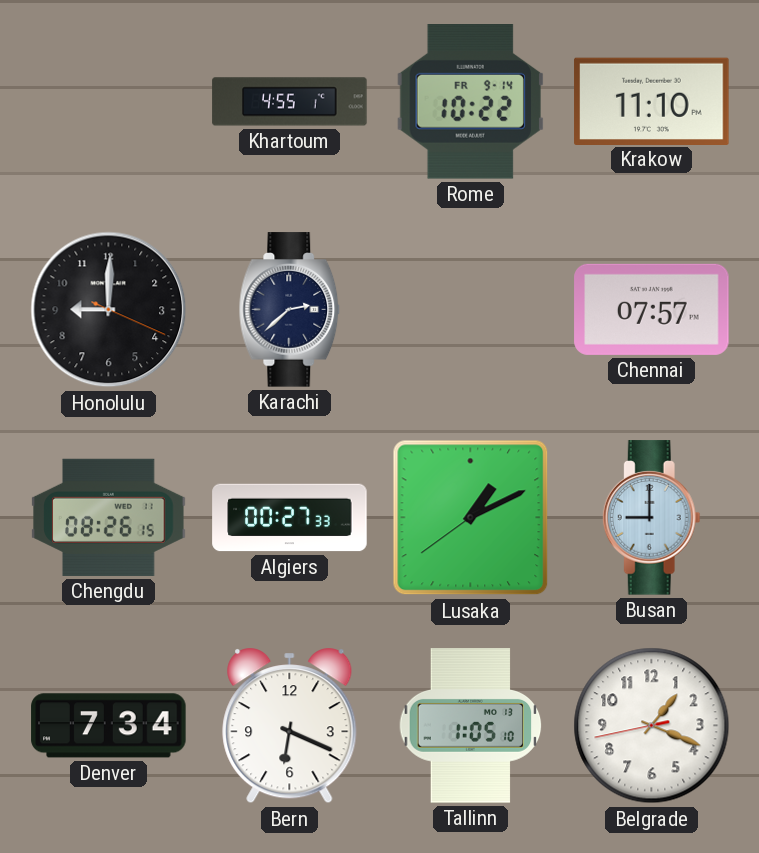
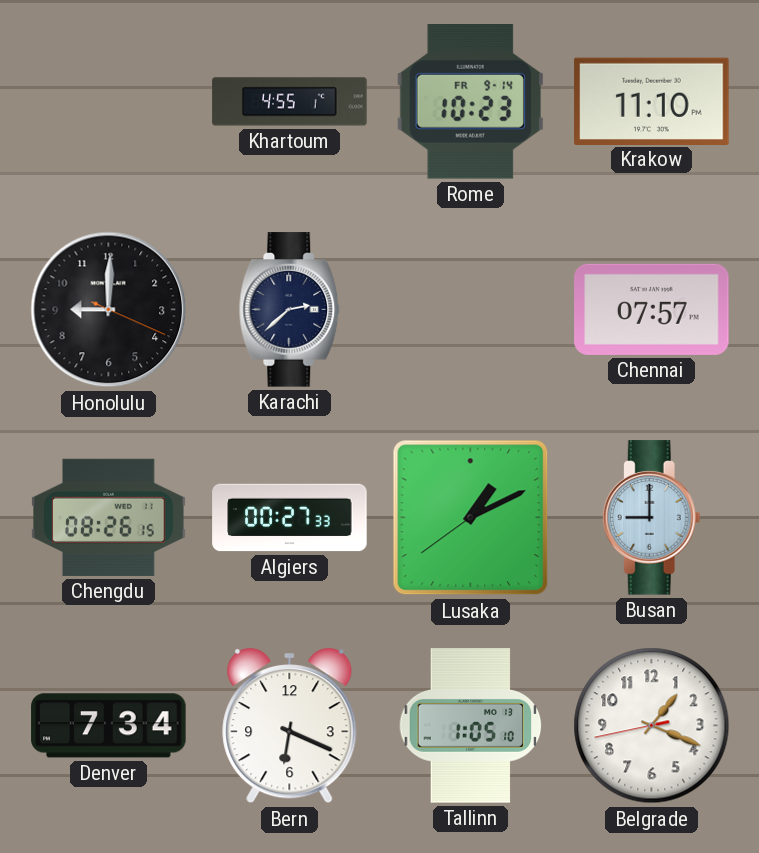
Rome: 10:22 -> 10:23 (470, 102)
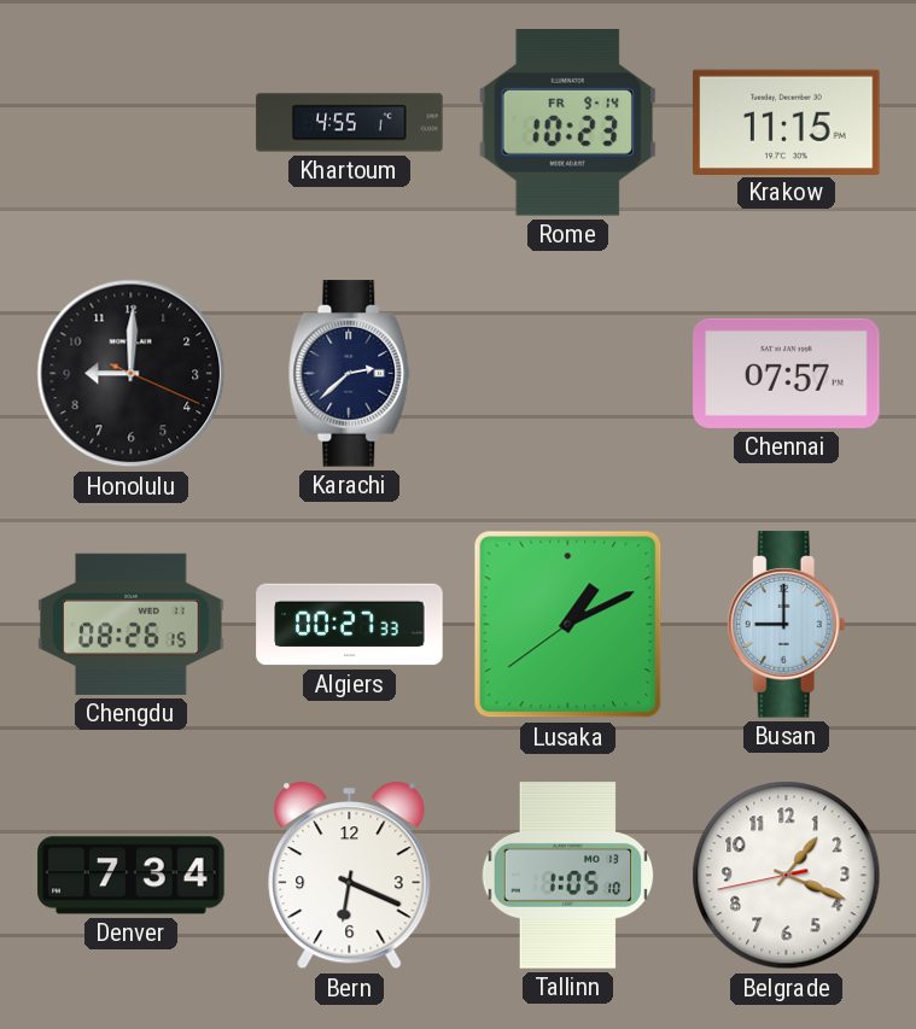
Krakow: 11:10 -> 11:15 (787, 122)
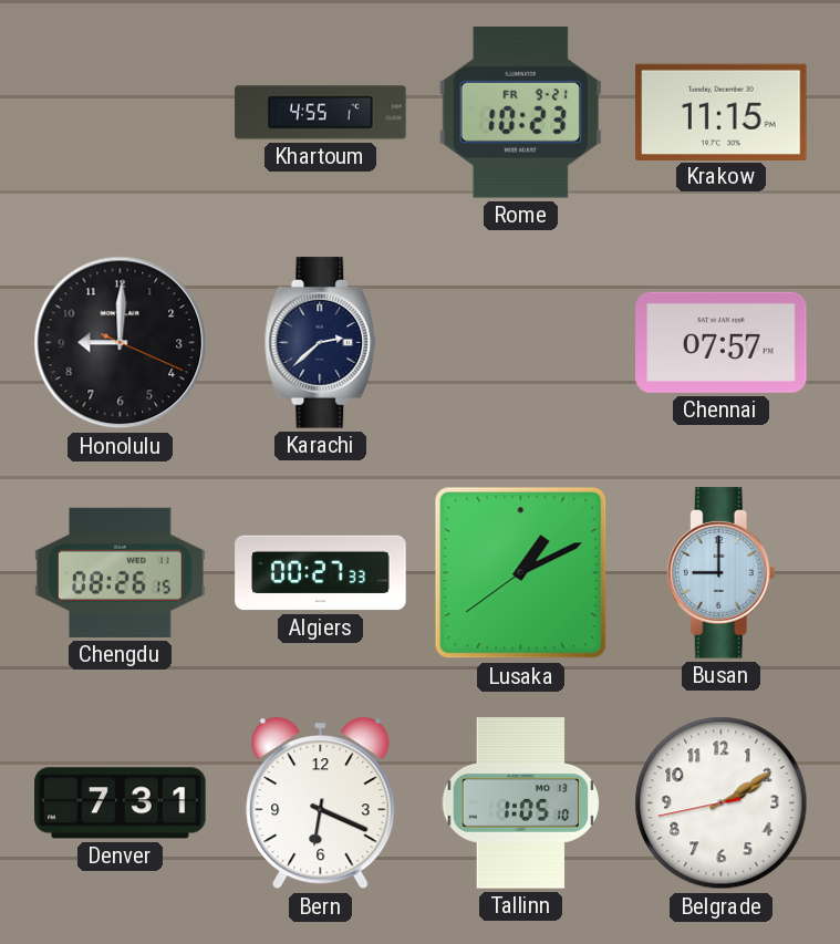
Rome date: FR 9-14 -> FR 9-21 (520, 113)
Denver: 7:34 -> 7:31 (121, 803)
Belgrade: 1:18 -> 2:09 (722, 803)
